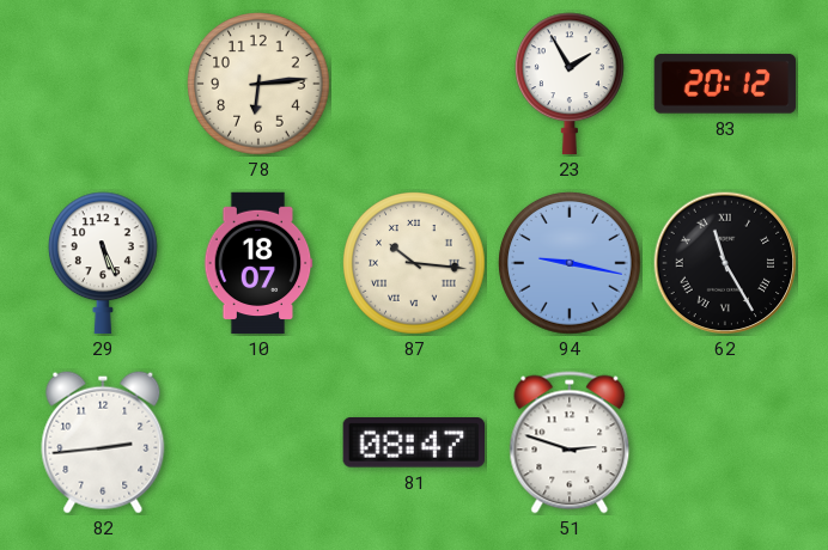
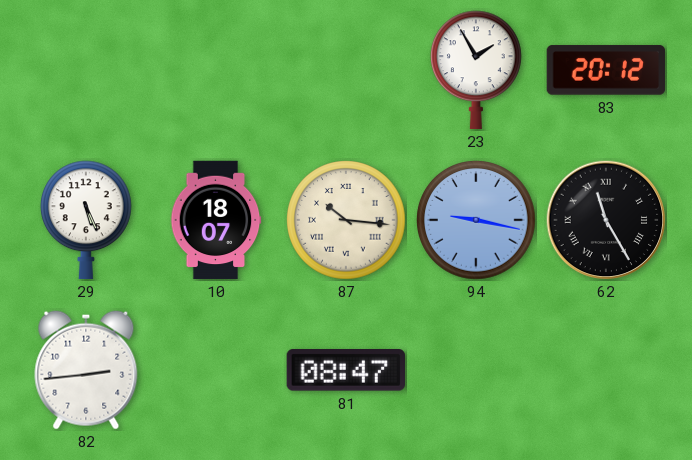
78: 6:14 -> none (258, 84)
51: 2:48 -> none (570, 442)
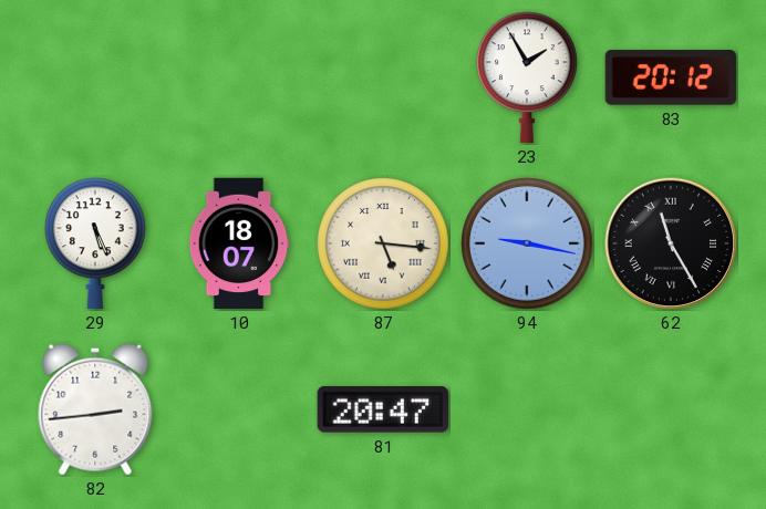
87: 10:16 -> 5:16 (383, 243)
81: 08:47 -> 20:47 (382, 409)
